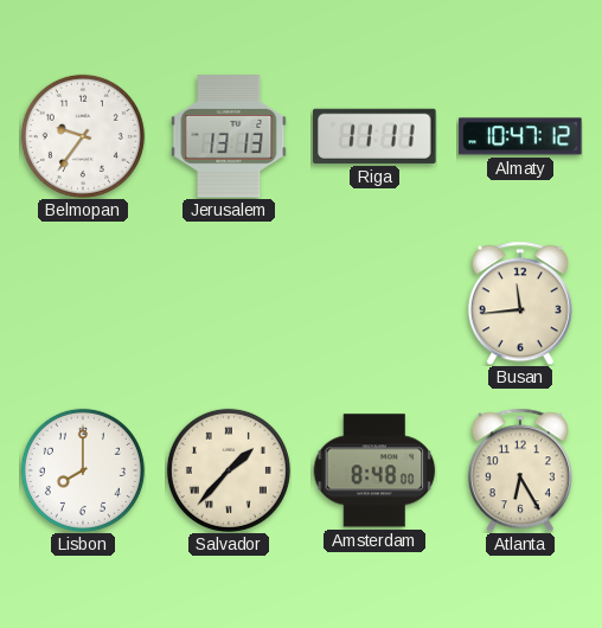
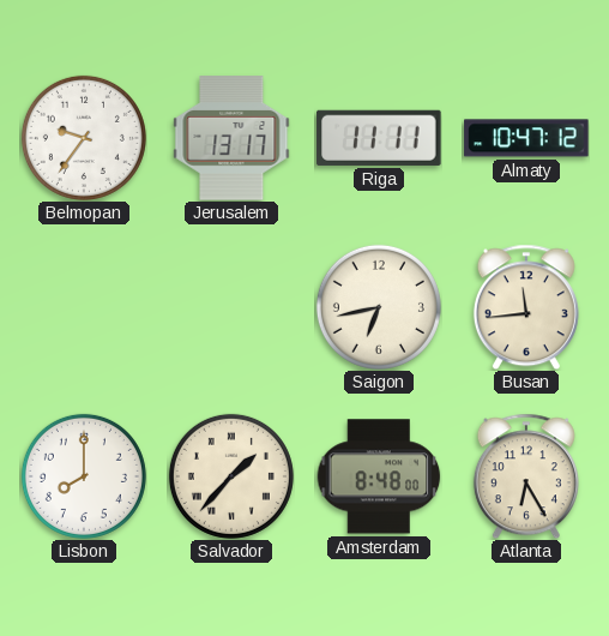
Jerusalem: 13:13 -> 13:17 (231, 138)
Saigon: none -> 6:43 (379, 307)
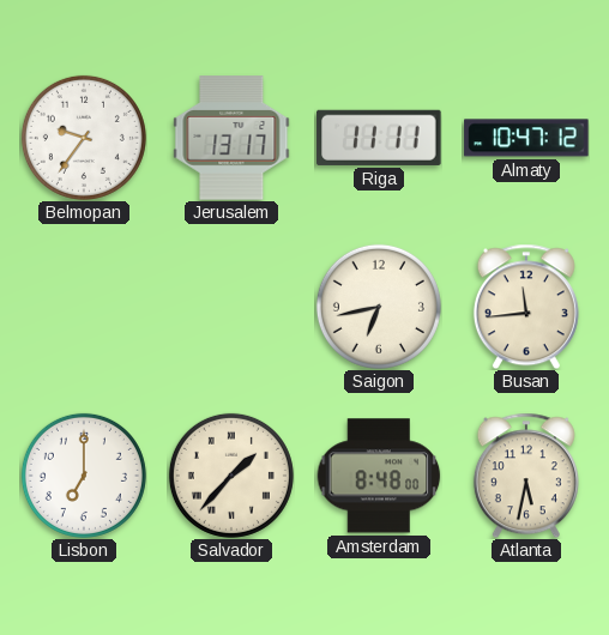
Lisbon: 8:00 -> 7:00 (84, 476)
Atlanta: 6:25 -> 5:32 (526, 476)
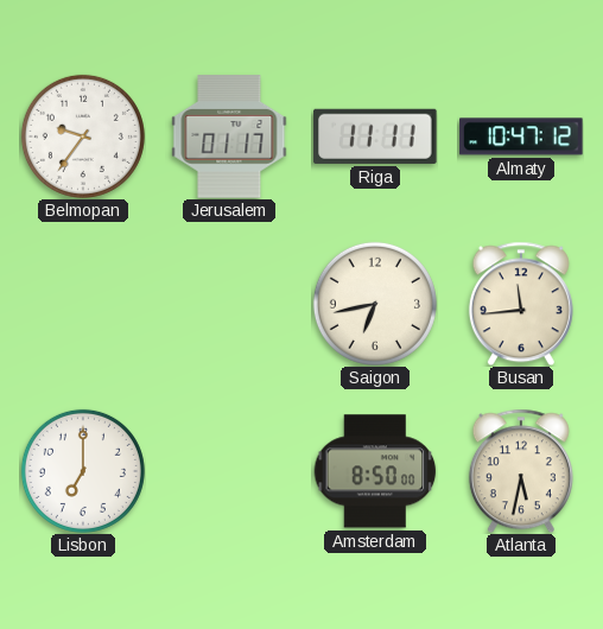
Jerusalem: 13:17 -> 01:17 (229, 136)
Salvador: 1:37 -> none (231, 476)
Amsterdam: 8:48 -> 8:50 (375, 471)
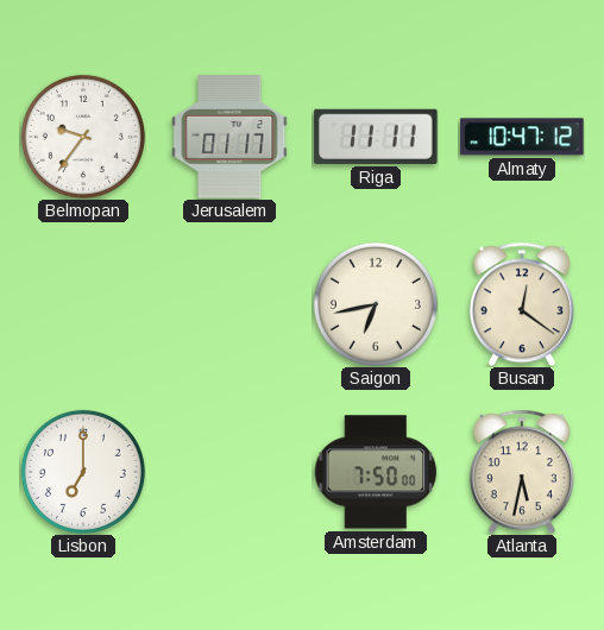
Busan: 11:44 -> 12:21 (522, 304)
Amsterdam: 8:50 -> 7:50 (376, 472)
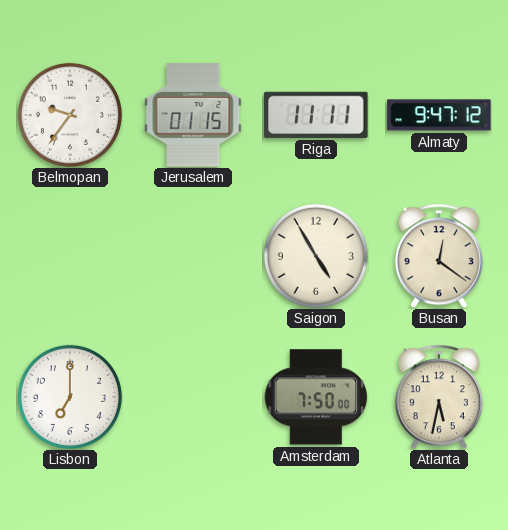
Jerusalem: 01:17 -> 01:15 (193, 115)
Almaty: 10:47 -> 9:47 (439, 115)
Saigon: 6:43 -> 4:55 (316, 256)
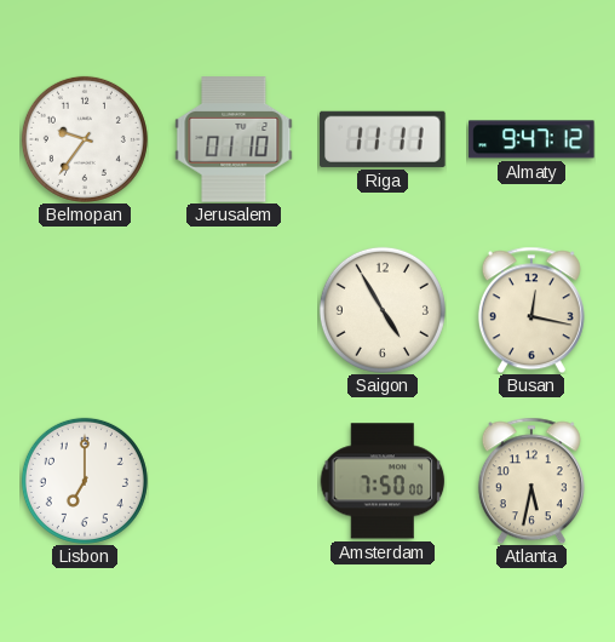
Jerusalem: 01:15 -> 01:10 (234, 139)
Busan: 12:21 -> 12:17 (531, 310)
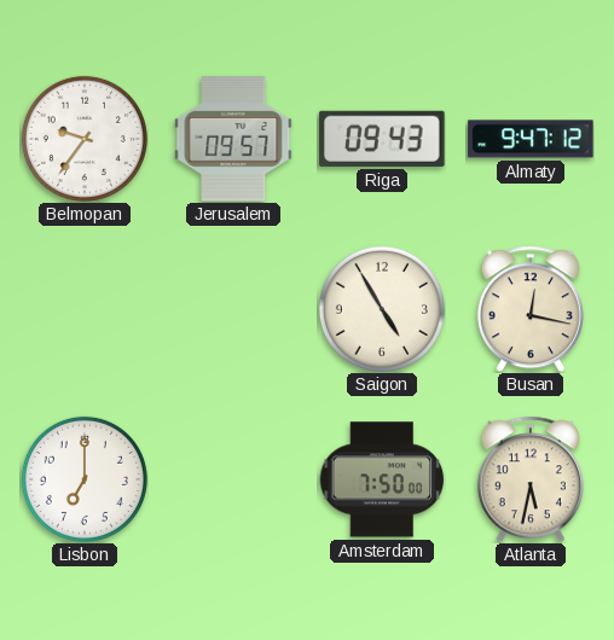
Jerusalem: 01:10 -> 09:57 (233, 139)
Riga: 11:11 -> 09:43 (382, 139)
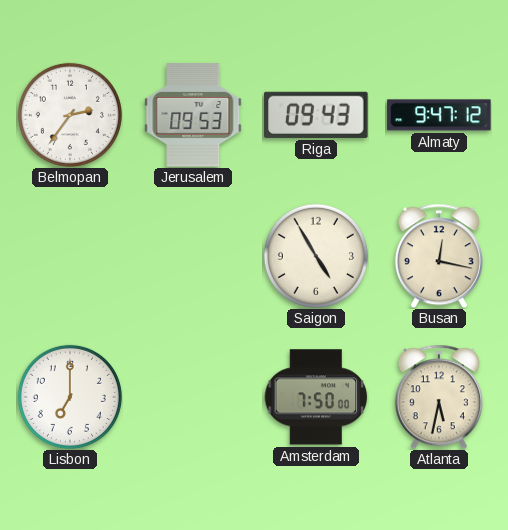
Belmopan: 9:36 -> 2:36 (70, 115)
Jerusalem: 09:57 -> 09:53 (193, 115)
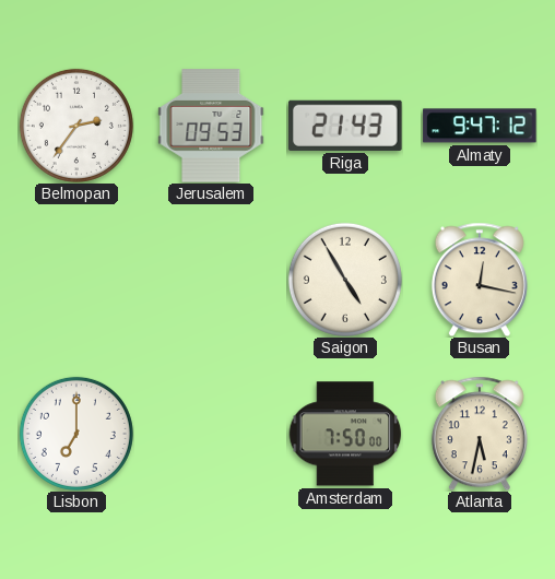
Riga: 09:43 -> 21:43 (345, 126)
